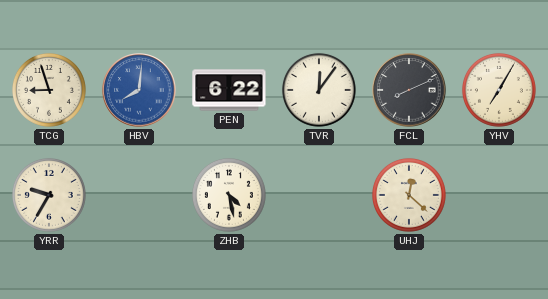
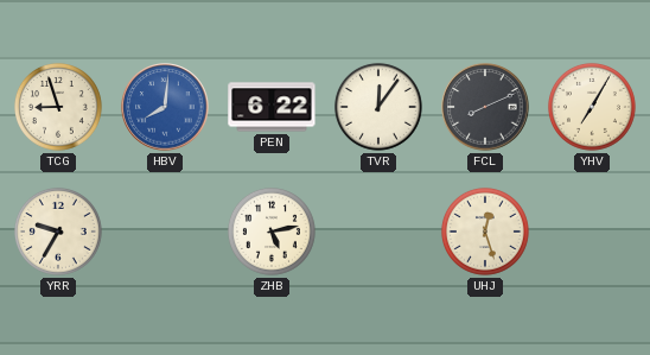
ZHB: 4:28 -> 5:13 (272, 232)
UHJ: 12:22 -> 12:27 (485, 232)
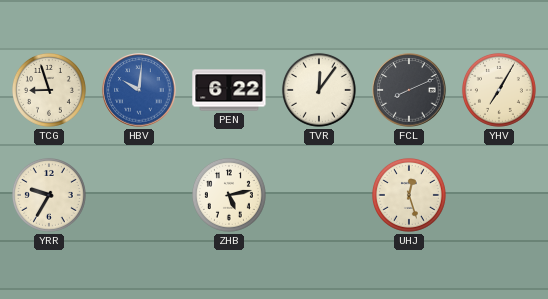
HBV: 8:01 -> 10:01 (139, 90)
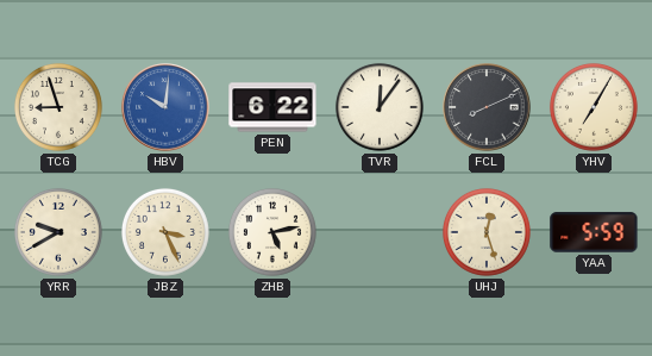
YRR: 9:35 -> 9:40 (58, 232)
JBZ: none -> 3:26 (165, 232)
YAA: none -> 5:59 (594, 232)
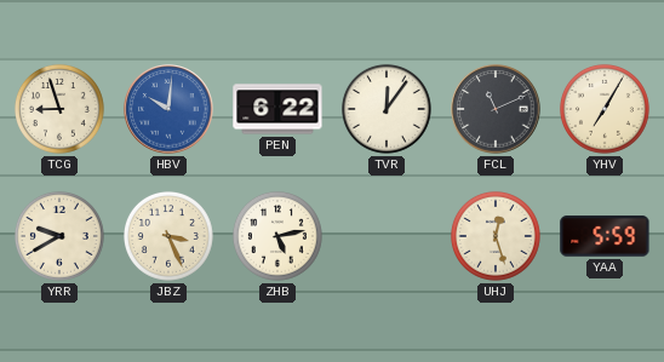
FCL: 8:11 -> 11:11 (496, 109)
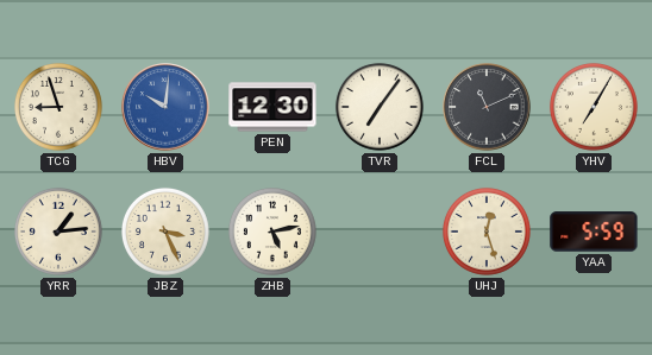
PEN: 6:22 -> 12:30 (272, 107)
TVR: 12:06 -> 7:06 (380, 107)
YRR: 9:40 -> 1:14 (58, 232)
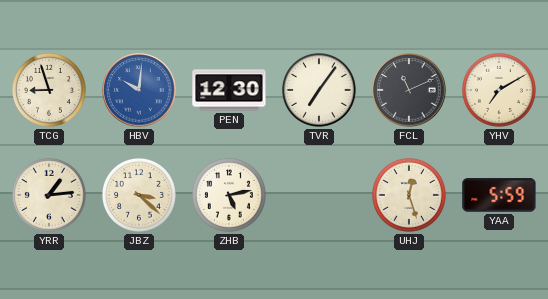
YHV: 7:05 -> 7:10 (499, 90)
JBZ: 3:26 -> 3:22 (139, 195)
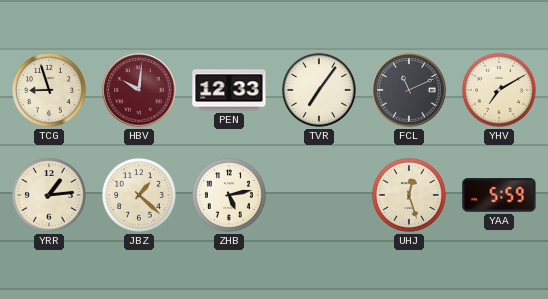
HBV dial: blue -> burgundy (139, 90)
PEN: 12:30 -> 12:33 (229, 90)
JBZ: 3:22 -> 1:22 (139, 195)
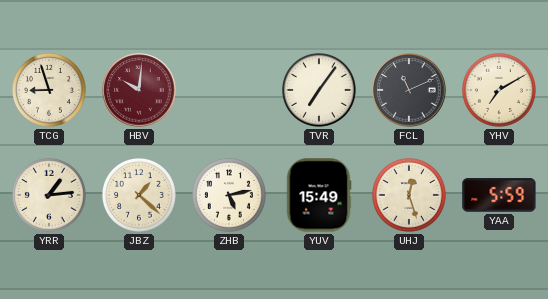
PEN: 12:33 -> none (229, 90)
YUV: none -> 15:49 (319, 195)
